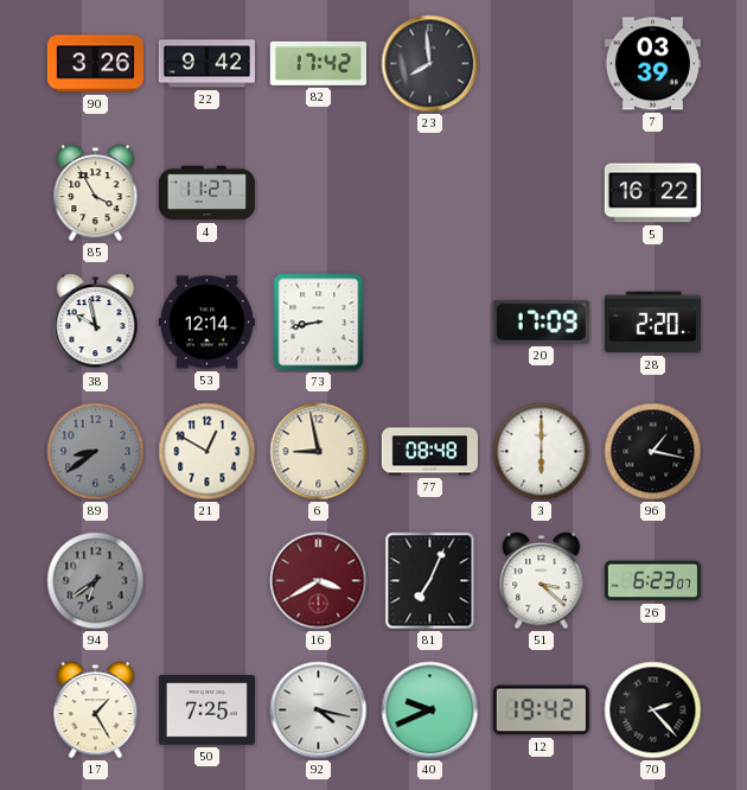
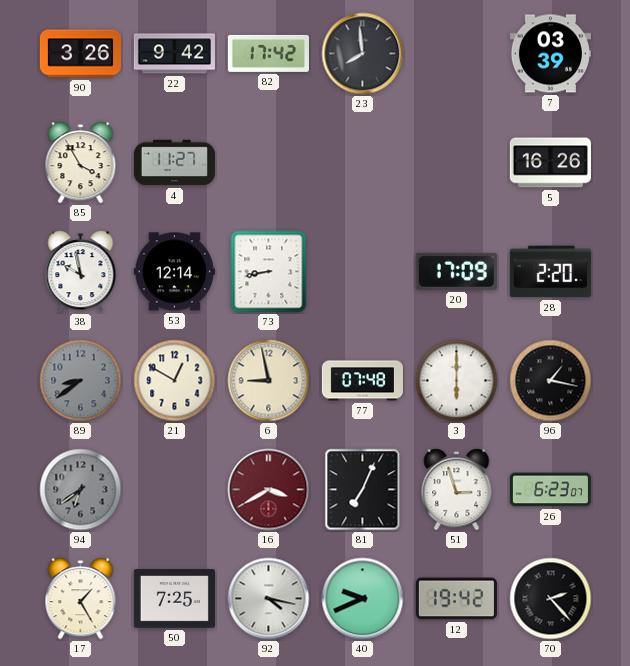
5: 16:22 -> 16:26 (550, 163)
77: 08:48 -> 07:48 (362, 381)
51: 3:22 -> 2:57 (457, 490)
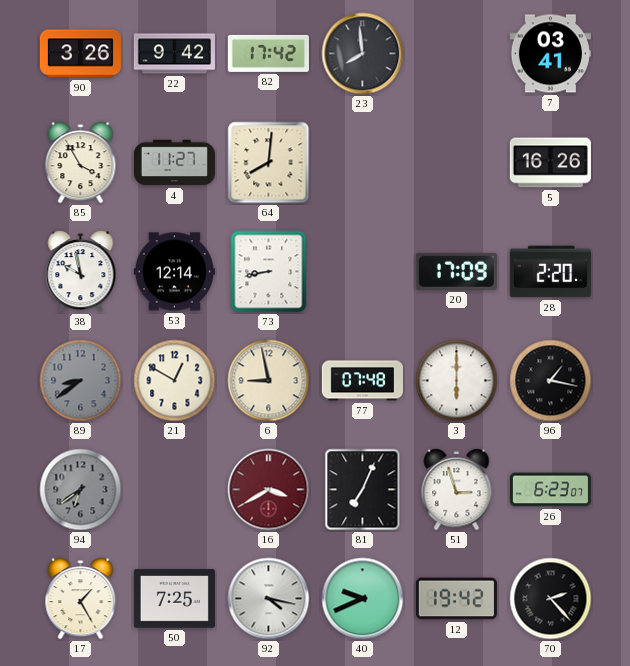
7: 03:39 -> 03:41 (550, 54)
64: none -> 8:01 (269, 163)
